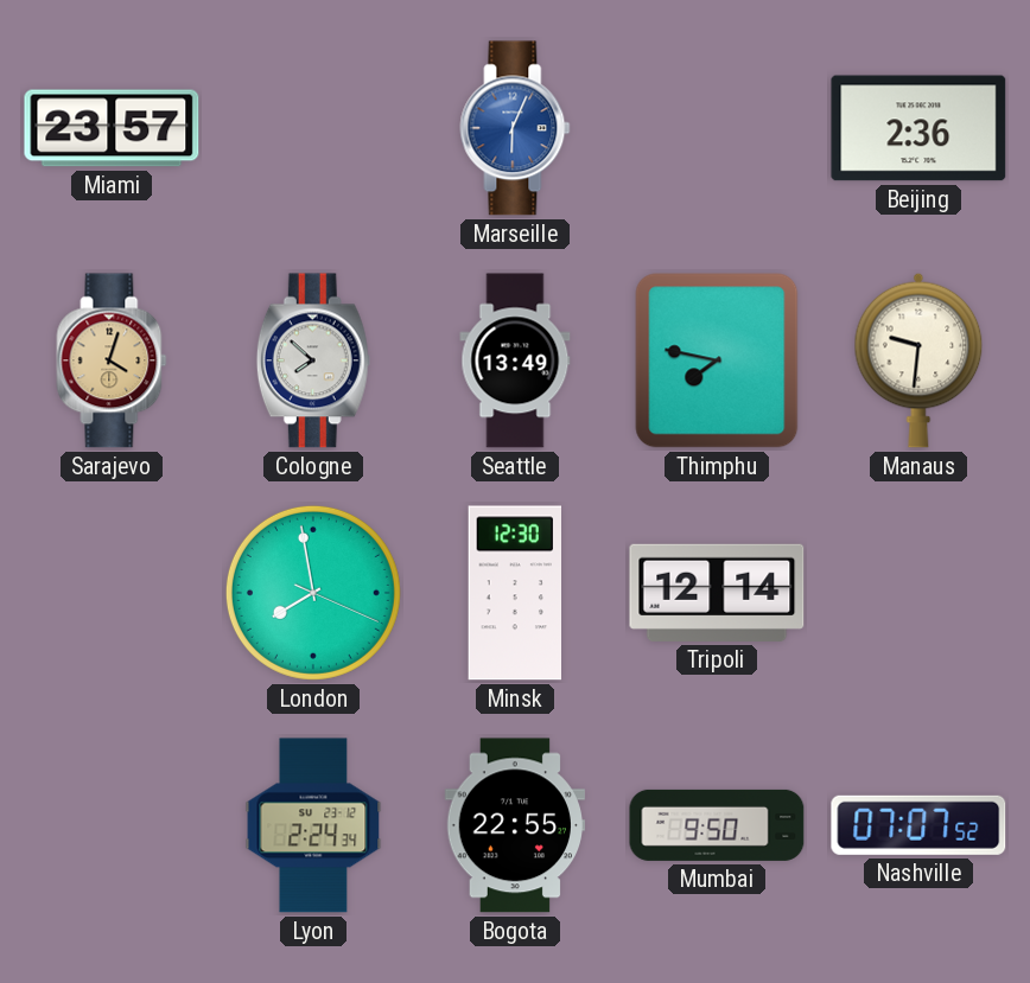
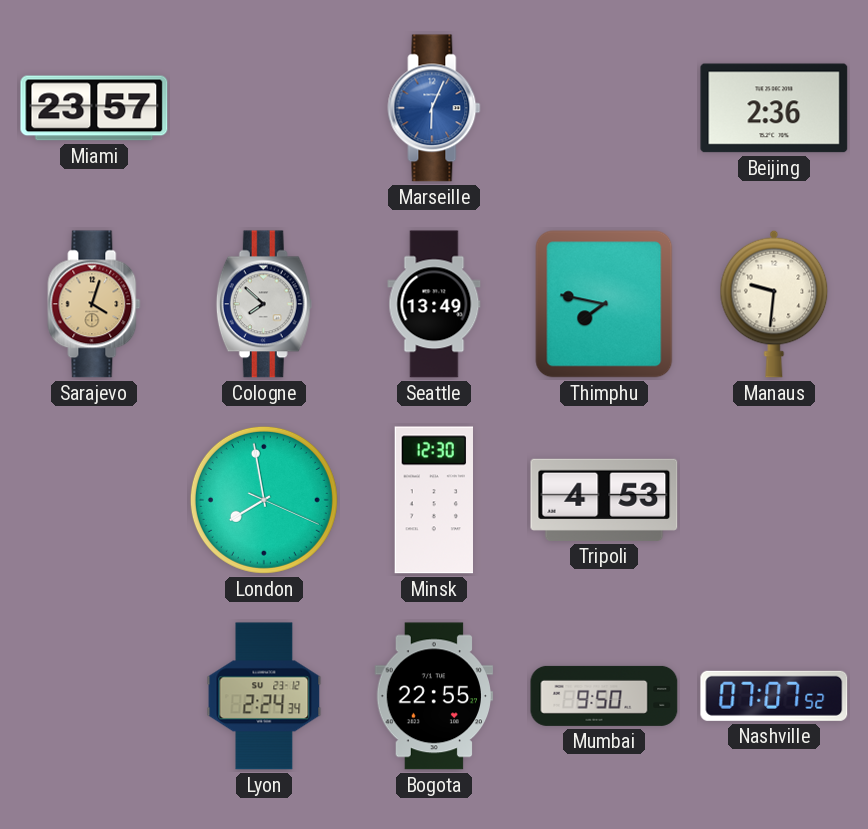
Tripoli: 12:14 -> 4:53 (604, 500)
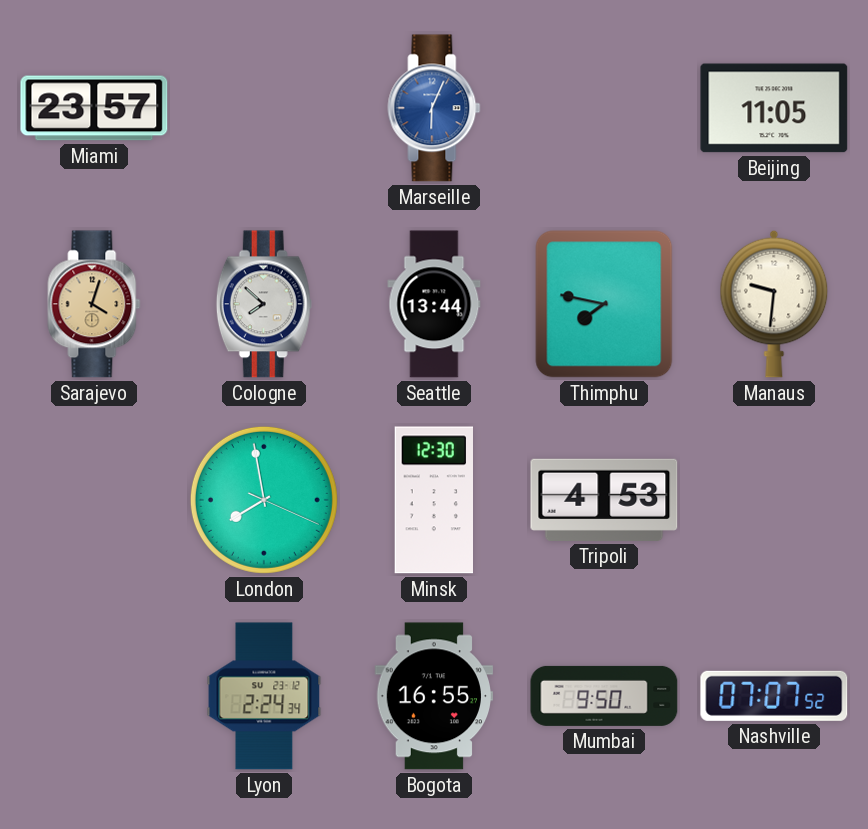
Beijing: 2:36 -> 11:05 (774, 108)
Seattle: 13:49 -> 13:44 (434, 304)
Bogota: 22:55 -> 16:55 (434, 696)
